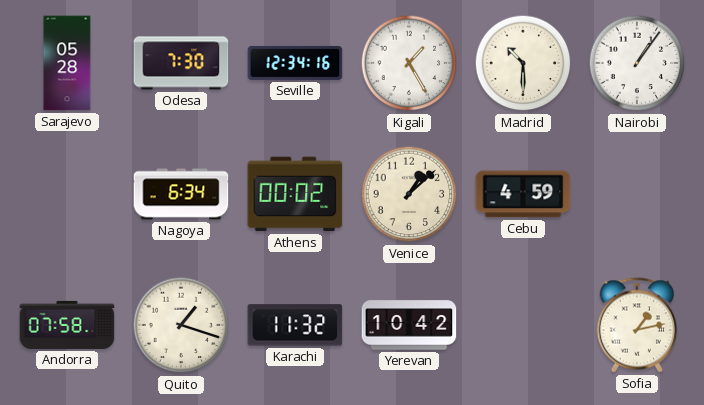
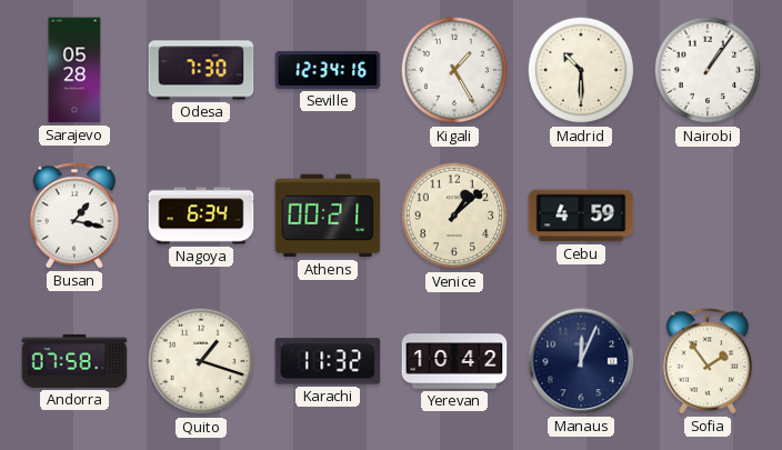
Busan: none -> 1:17 (73, 216)
Athens: 00:02 -> 00:21 (328, 216)
Manaus: none -> 12:04 (581, 361)
Sofia: 1:13 -> 1:54 (706, 361)
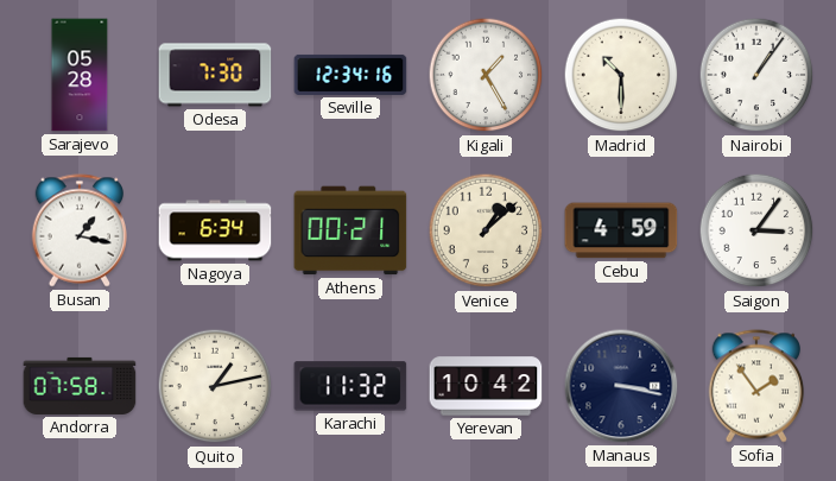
Saigon: none -> 3:06 (756, 230)
Quito: 1:18 -> 1:13 (215, 386)
Manaus: 12:04 -> 3:17 (621, 386)
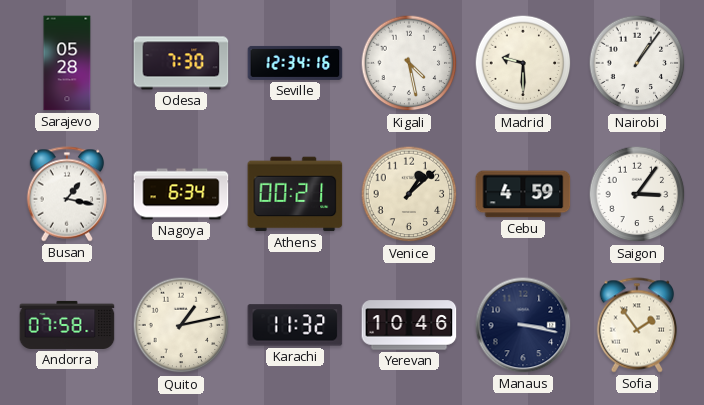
Kigali: 1:25 -> 4:28 (409, 63)
Madrid: 10:30 -> 9:30 (523, 63)
Yerevan: 10:42 -> 10:46 (409, 325)
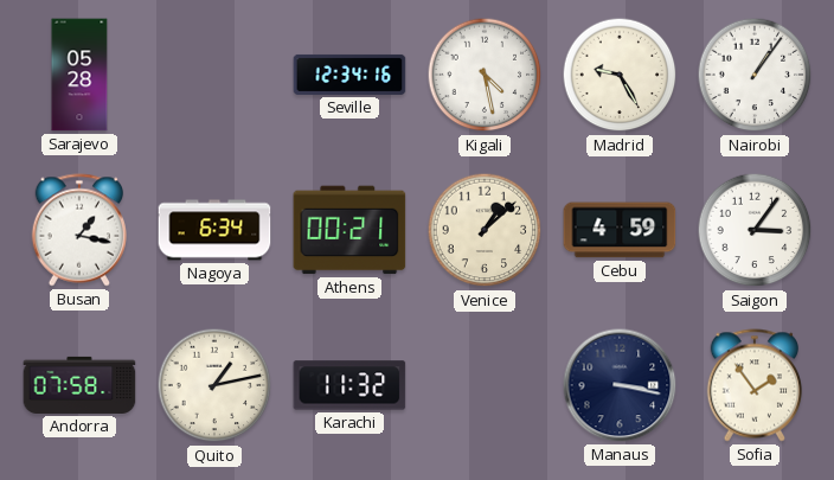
Odesa: 7:30 -> none (181, 63)
Madrid: 9:30 -> 9:25 (620, 75)
Yerevan: 10:46 -> none (409, 325)
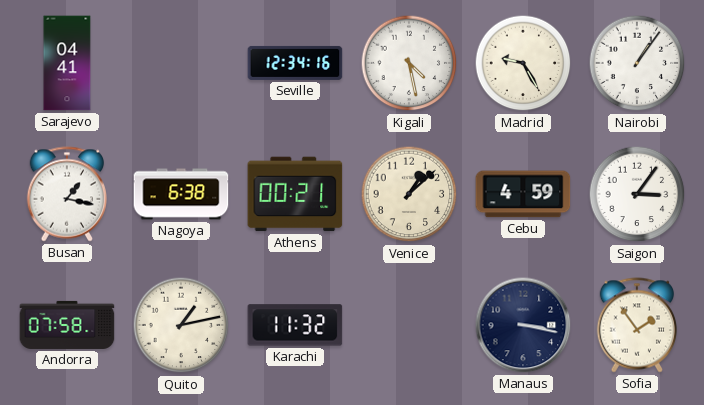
Sarajevo: 05:28 -> 04:41 (67, 63)
Nagoya: 6:34 -> 6:38 (181, 194)
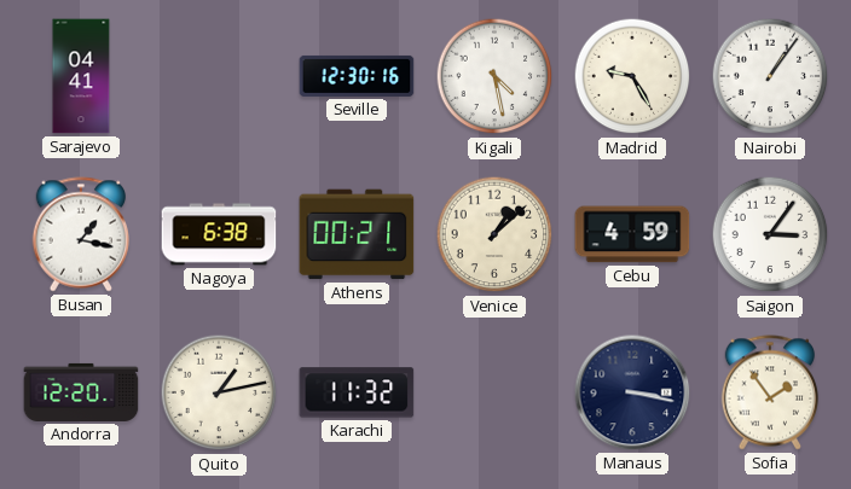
Seville: 12:34 -> 12:30 (357, 76)
Andorra: 07:58 -> 12:20 (81, 392)
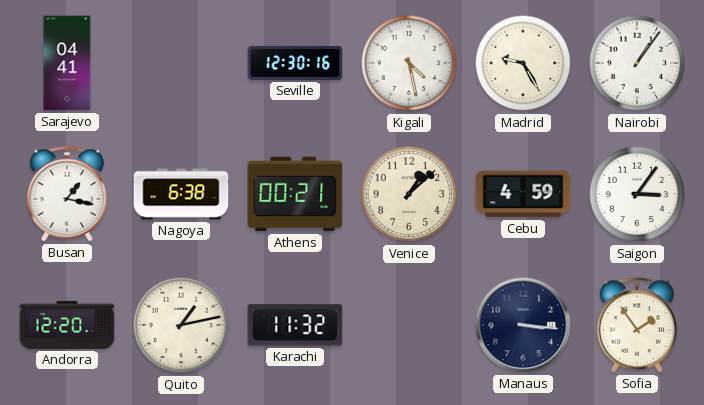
Manaus: 3:17 -> 3:16 (523, 325)
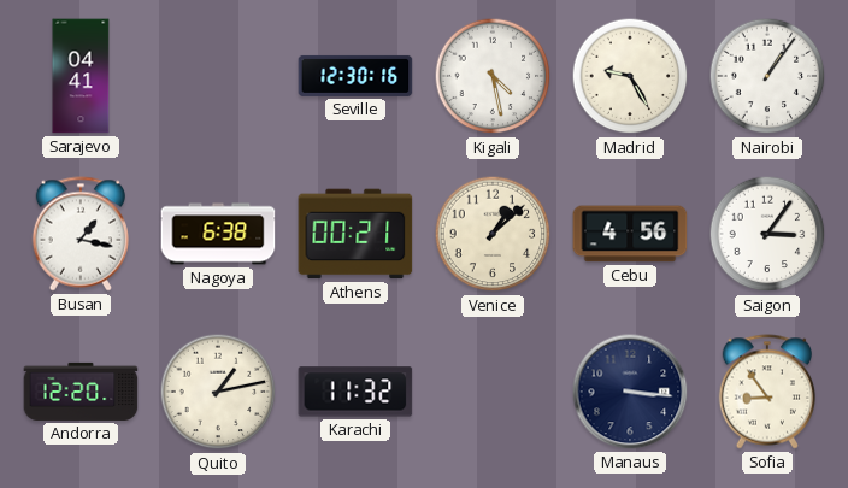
Cebu: 4:59 -> 4:56 (630, 234)
Sofia: 1:54 -> 8:54 (766, 392)
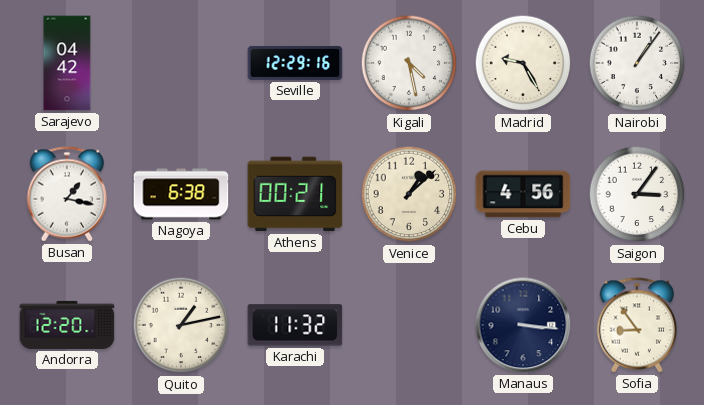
Sarajevo: 04:41 -> 04:42 (67, 63)
Seville: 12:30 -> 12:29 (295, 63)
